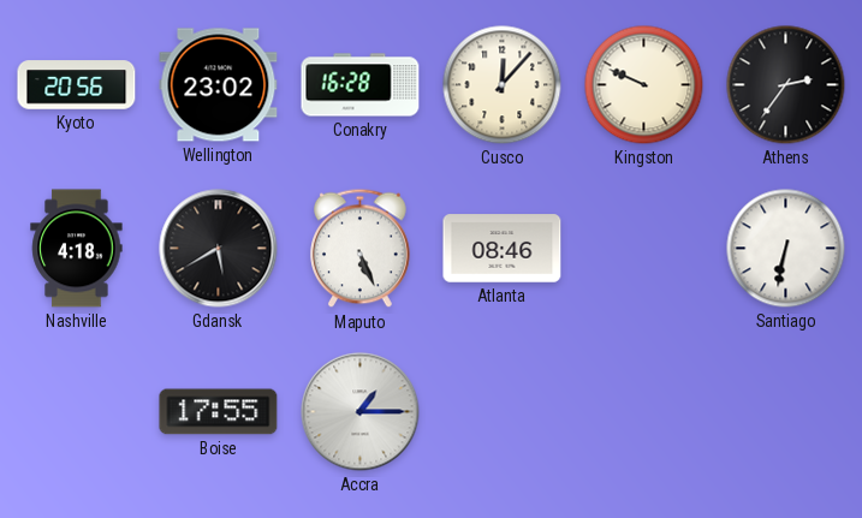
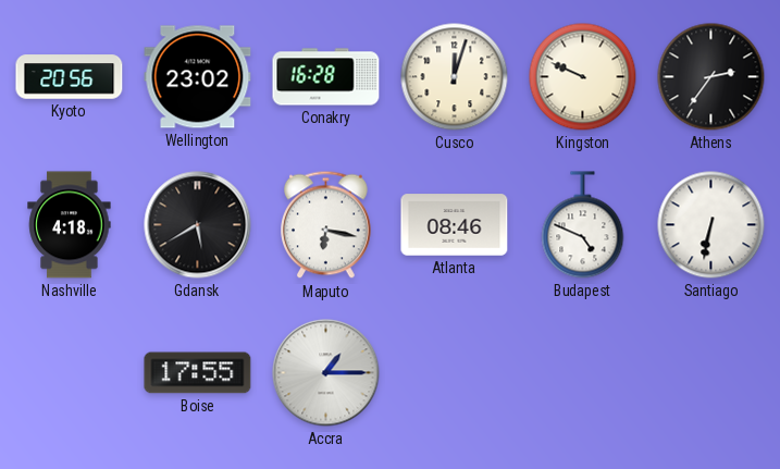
Cusco: 12:07 -> 12:03 (455, 77)
Maputo: 5:26 -> 6:17 (326, 225)
Budapest: none -> 4:49 (583, 225)
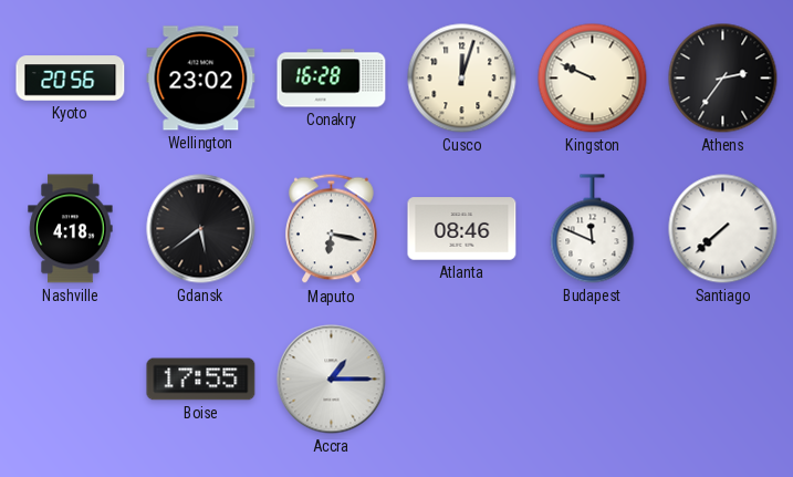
Gdansk: 5:40 -> 5:39 (201, 229)
Budapest: 4:49 -> 11:49 (593, 229)
Santiago: 6:32 -> 7:38 (723, 229)
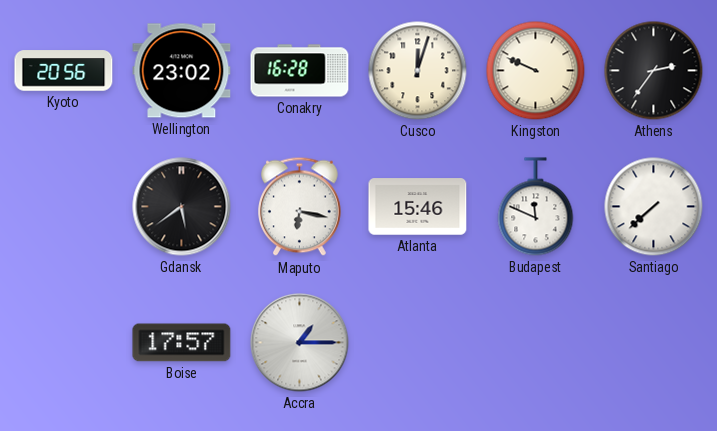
Nashville: 4:18 -> none (71, 229)
Atlanta: 08:46 -> 15:46 (418, 207)
Boise: 17:55 -> 17:57 (182, 343)
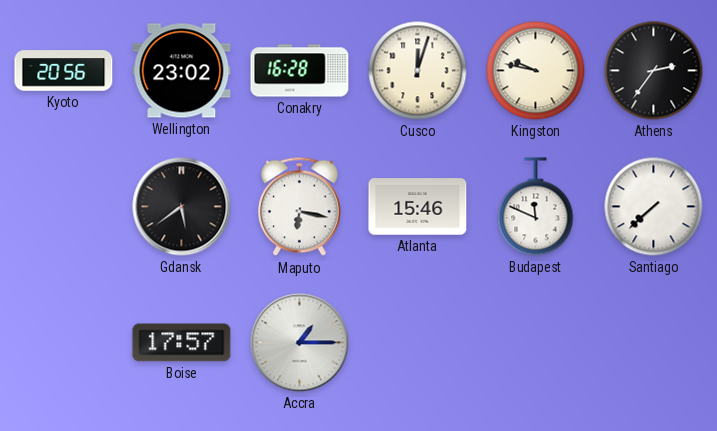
Kingston: 9:49 -> 9:47 (536, 71)
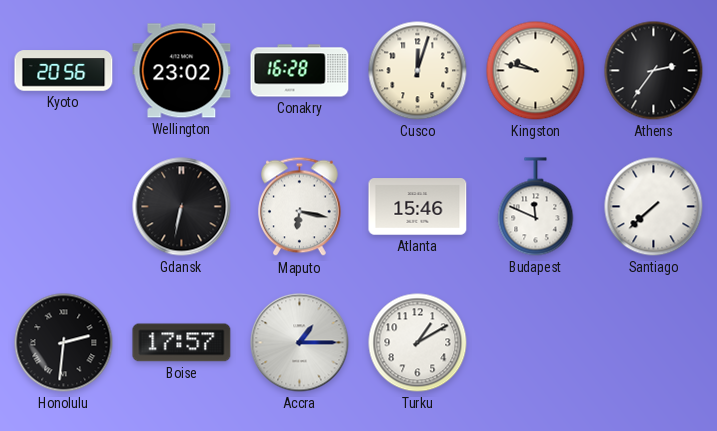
Gdansk: 5:39 -> 6:32 (182, 207)
Honolulu: none -> 2:31 (64, 343)
Turku: none -> 1:10 (418, 343)
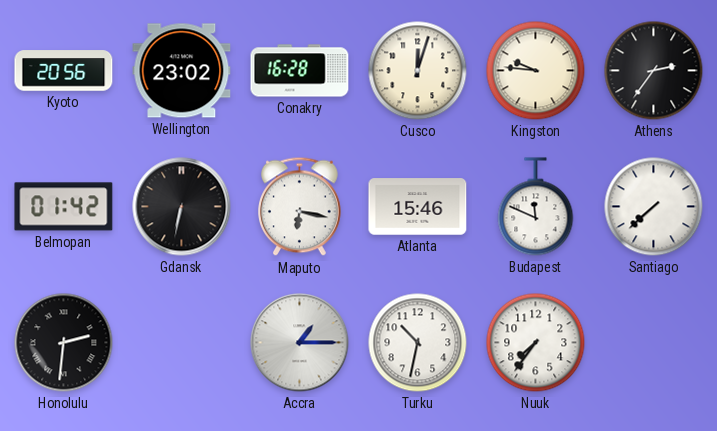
Kingston: 9:47 -> 9:46 (536, 71)
Belmopan: none -> 01:42 (64, 207)
Boise: 17:57 -> none (182, 343)
Turku: 1:10 -> 10:32 (418, 343)
Nuuk: none -> 7:36 (536, 343)
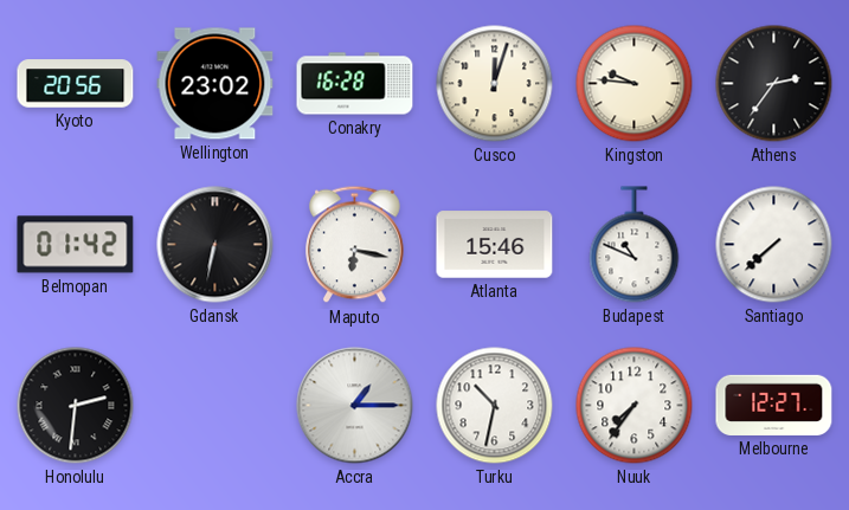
Budapest: 11:49 -> 10:49 (635, 245)
Melbourne: none -> 12:27 (774, 405)
